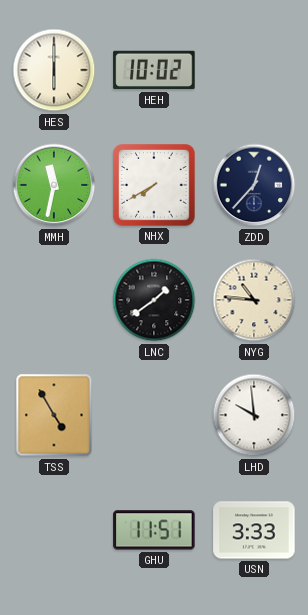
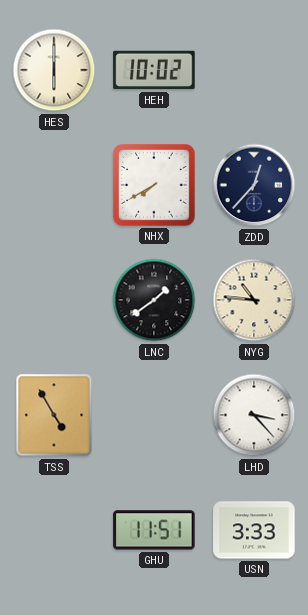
MMH: 11:32 -> none (54, 185)
LHD: 9:59 -> 3:23 (254, 415)
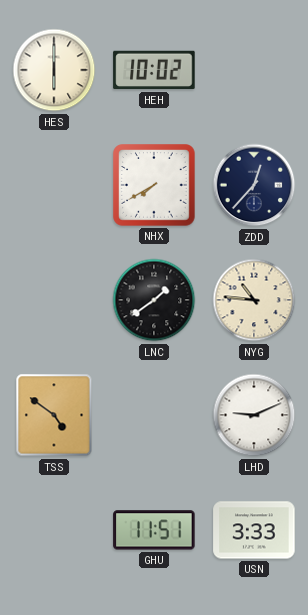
TSS: 4:55 -> 4:51 (54, 415)
LHD: 3:23 -> 9:11 (254, 415)
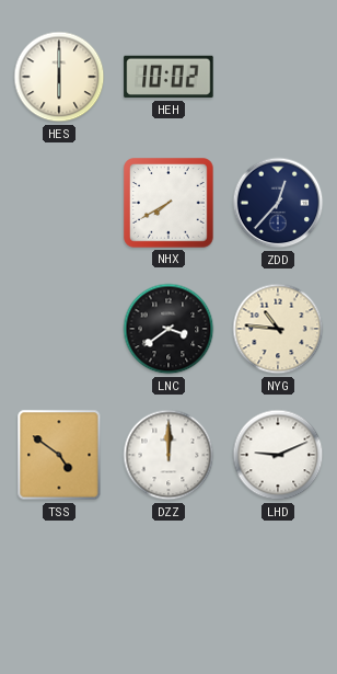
LNC: 1:39 -> 3:39 (168, 329)
DZZ: none -> 12:00 (168, 455)
GHU: 11:51 -> none (154, 530)
USN: 3:33 -> none (254, 530)
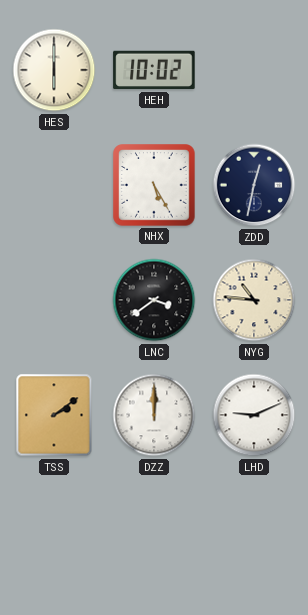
NHX: 7:40 -> 5:25 (154, 185)
ZDD: 12:37 -> 12:32 (254, 185)
TSS: 4:51 -> 2:09 (54, 415)
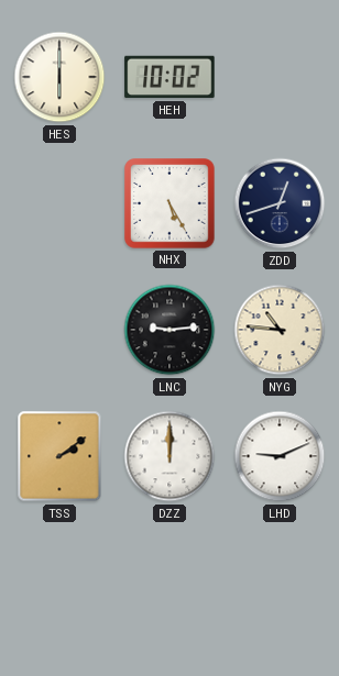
ZDD: 12:32 -> 12:42 (280, 203)
LNC: 3:39 -> 9:14 (169, 330)
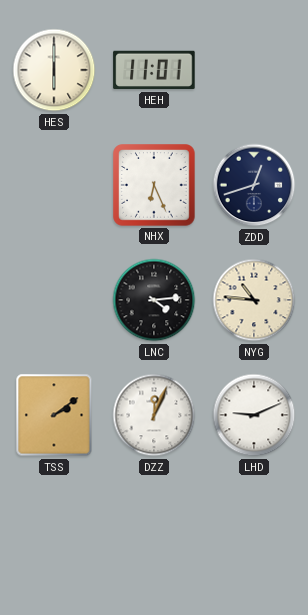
HEH: 10:02 -> 11:01 (154, 70)
NHX: 5:25 -> 6:26 (154, 185)
LNC: 9:14 -> 4:14 (154, 300)
DZZ: 12:00 -> 12:04 (154, 415)
